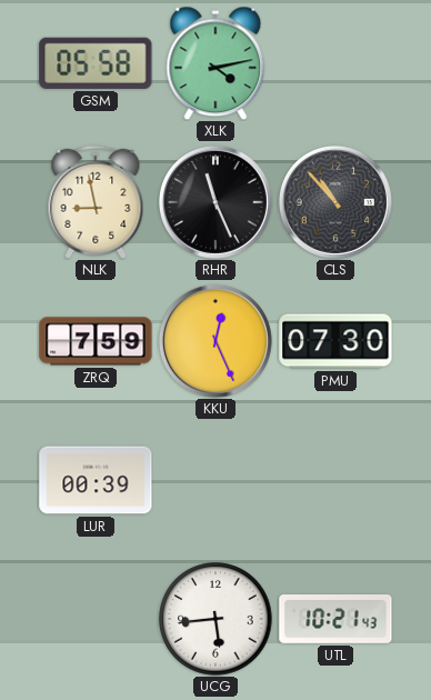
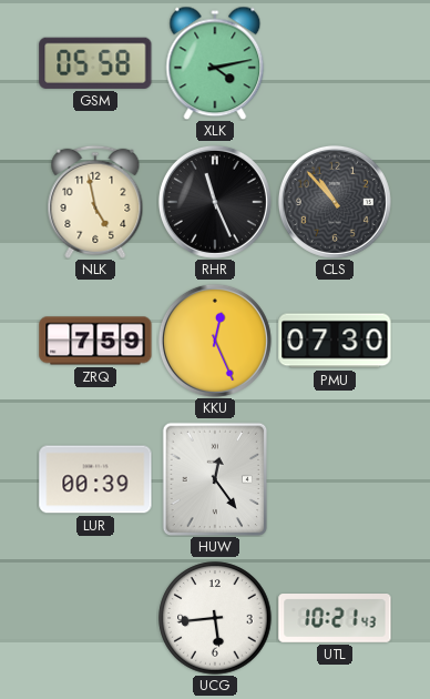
NLK: 8:58 -> 4:58 (95, 202)
HUW: none -> 12:24 (215, 479)
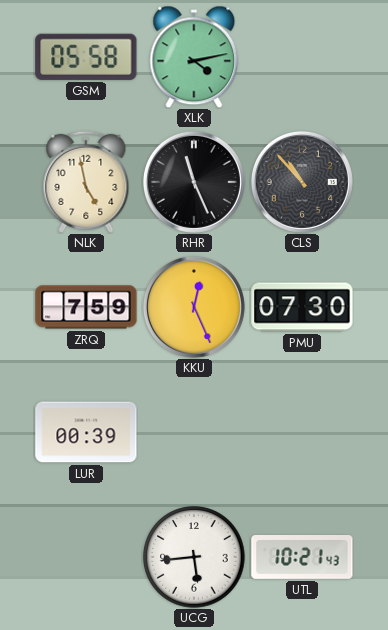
HUW: 12:24 -> none (215, 479)
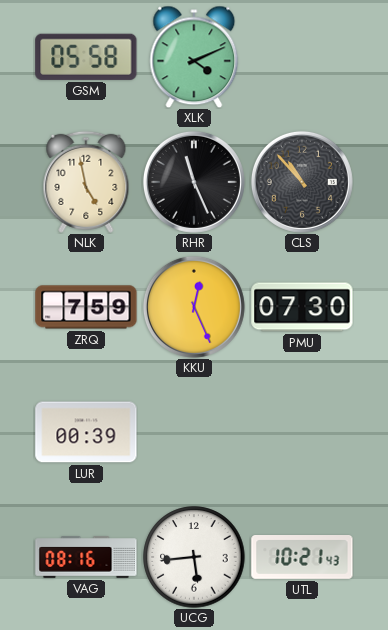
XLK: 4:13 -> 4:11 (194, 57)
VAG: none -> 08:16 (86, 557)
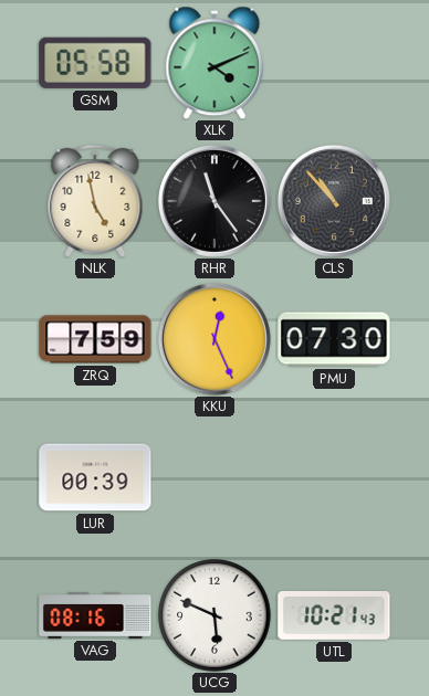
RHR: 11:26 -> 11:24 (214, 201)
UCG: 5:44 -> 5:49 (214, 615)
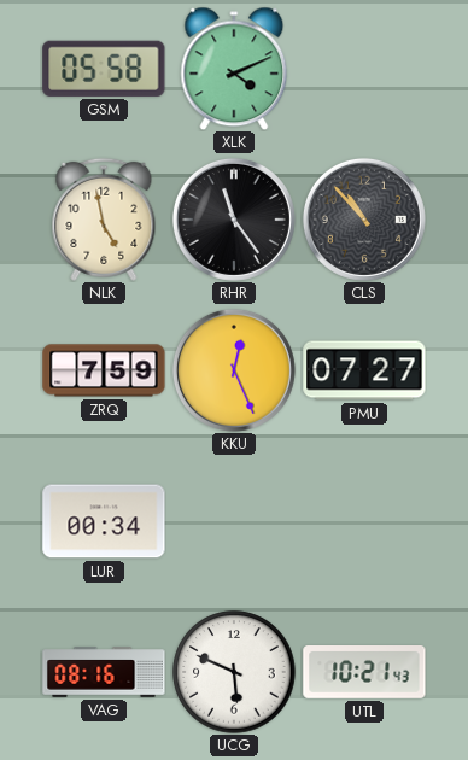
PMU: 07:30 -> 07:27 (364, 370)
LUR: 00:39 -> 00:34 (104, 521)
